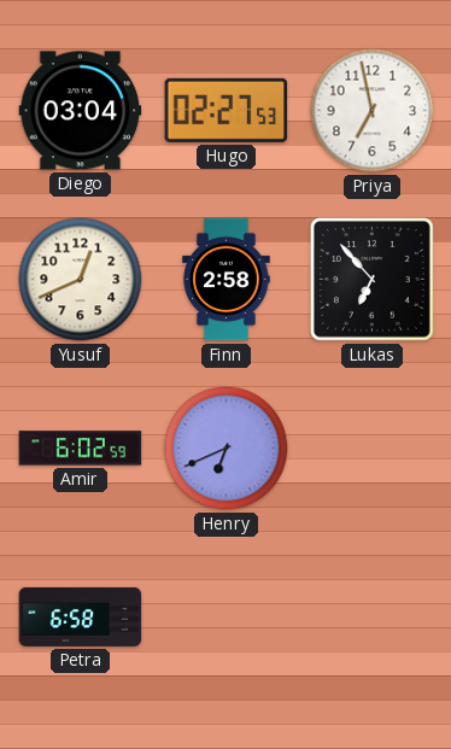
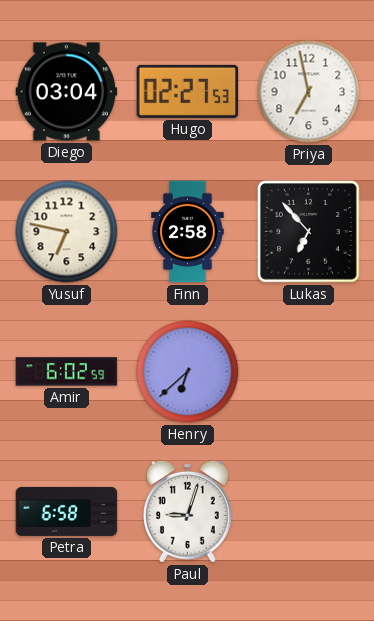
Yusuf: 12:41 -> 6:47 (67, 232)
Henry: 6:41 -> 6:38 (188, 372)
Paul: none -> 9:03 (187, 511)
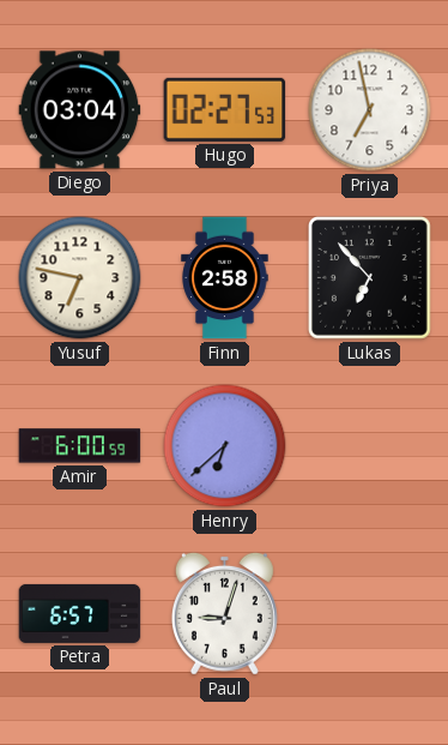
Amir: 6:02 -> 6:00 (80, 446)
Petra: 6:58 -> 6:57 (80, 613)
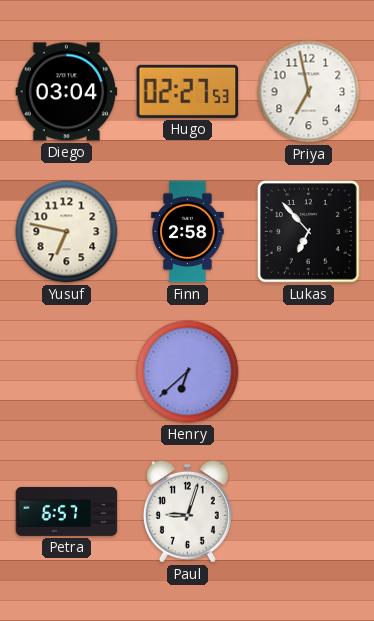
Amir: 6:00 -> none (80, 446)
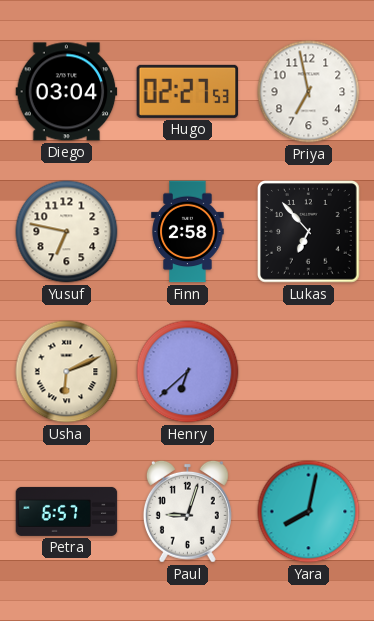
Usha: none -> 6:11 (67, 372)
Yara: none -> 8:02 (309, 512)
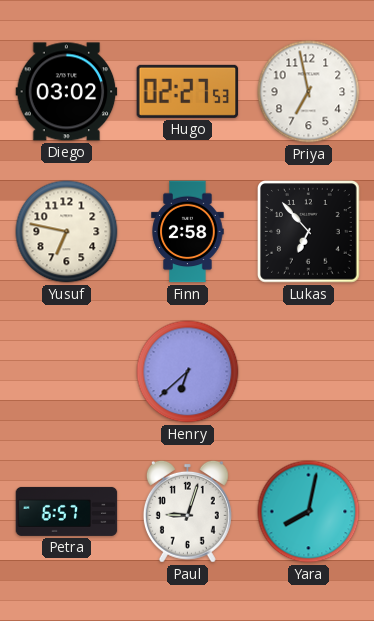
Diego: 03:04 -> 03:02 (67, 92)
Usha: 6:11 -> none (67, 372)
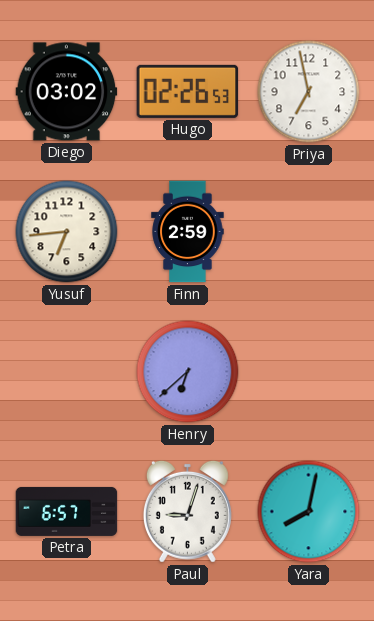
Hugo: 02:27 -> 02:26 (188, 91)
Yusuf: 6:47 -> 6:44 (67, 232)
Finn: 2:58 -> 2:59 (188, 232)
Lukas: 6:53 -> none (309, 232)
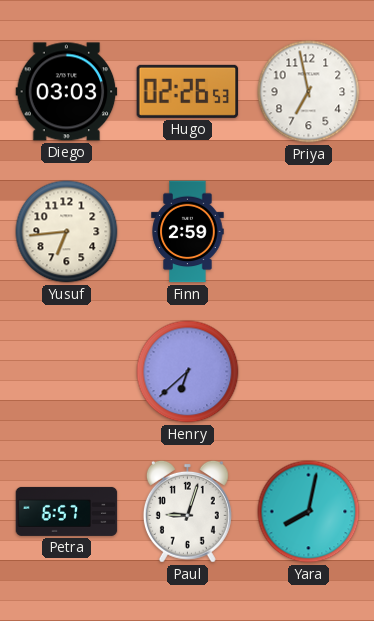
Diego: 03:02 -> 03:03 (67, 92)
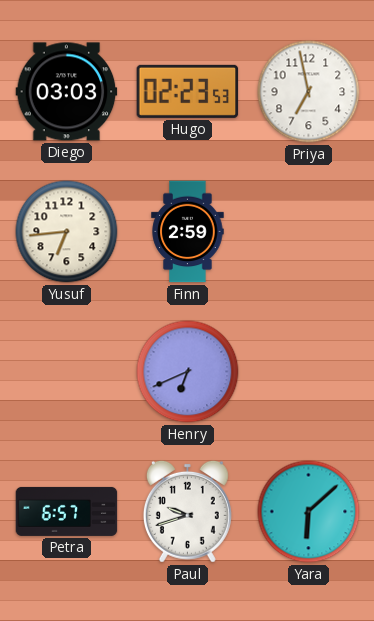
Hugo: 02:26 -> 02:23 (188, 91)
Henry: 6:38 -> 6:41 (188, 372)
Paul: 9:03 -> 9:42 (187, 511)
Yara: 8:02 -> 6:08 (309, 512)
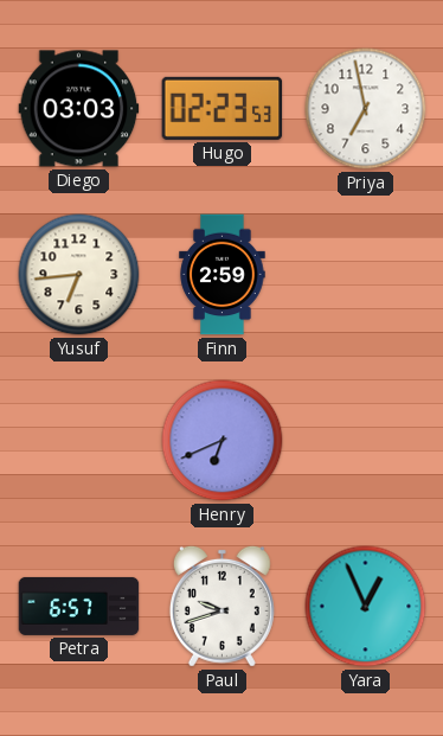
Yara: 6:08 -> 12:56 (366, 607)
